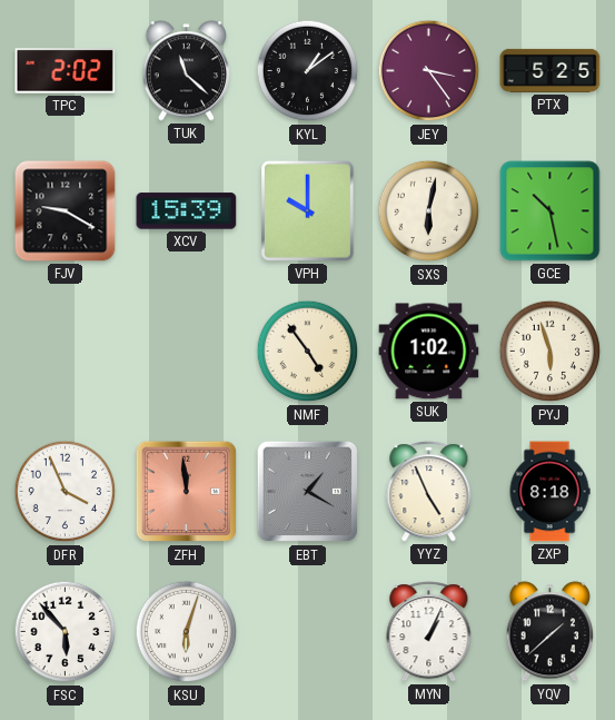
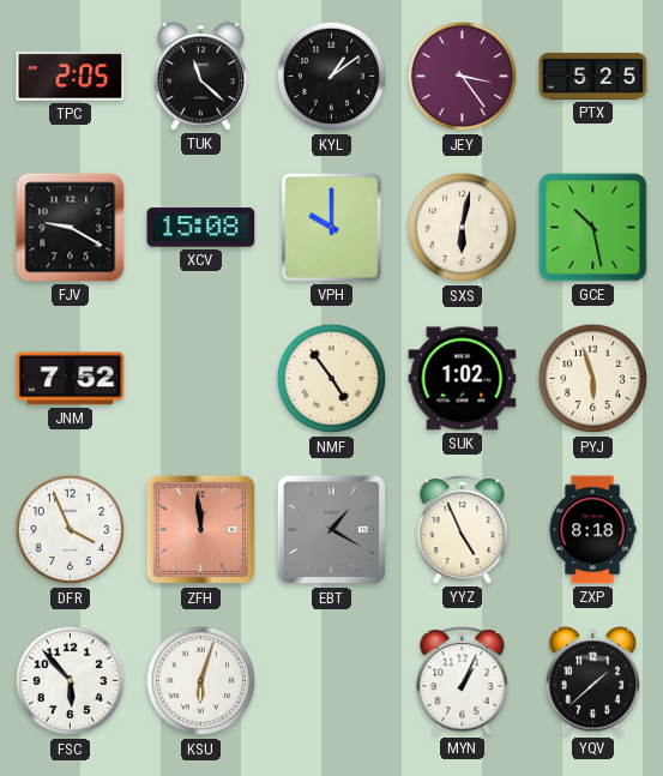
TPC: 2:02 -> 2:05 (71, 77)
XCV: 15:39 -> 15:08 (201, 228)
JNM: none -> 7:52 (71, 379)
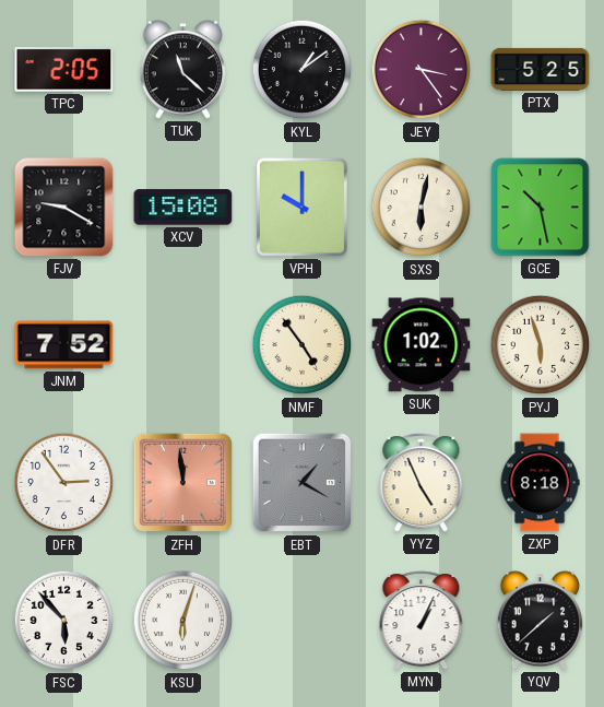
DFR: 3:56 -> 2:54 (64, 483)
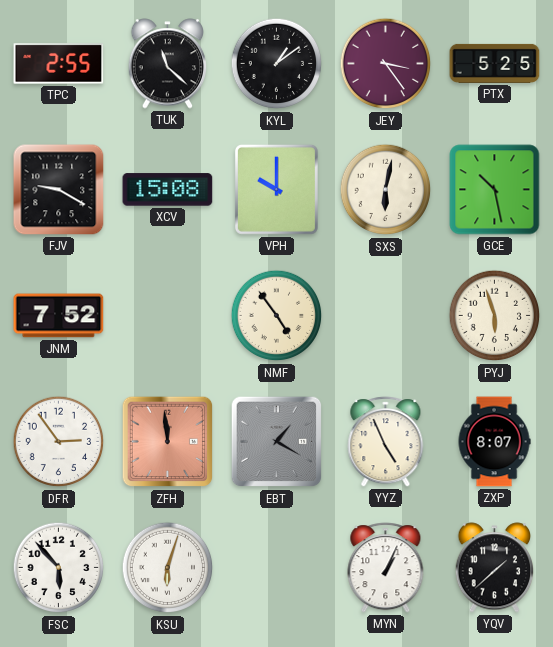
TPC: 2:05 -> 2:55 (59, 64)
SUK: 1:02 -> none (422, 345)
ZXP: 8:18 -> 8:07 (494, 442)
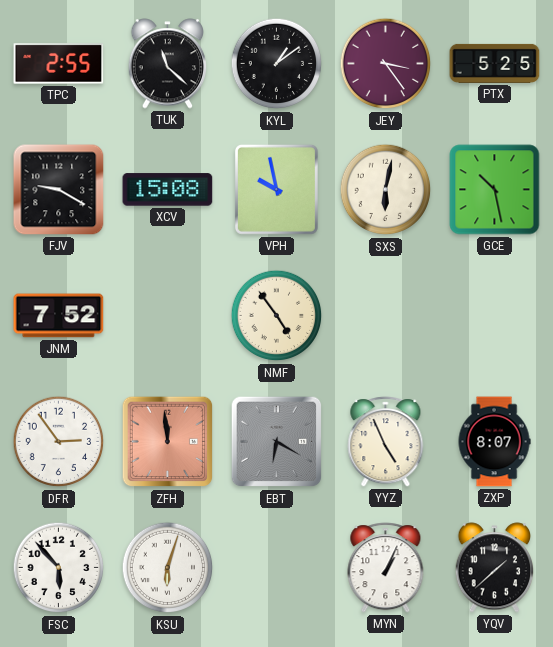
VPH: 10:00 -> 9:58 (276, 189)
PYJ: 5:57 -> none (495, 316)
EBT: 1:20 -> 6:20 (277, 442)
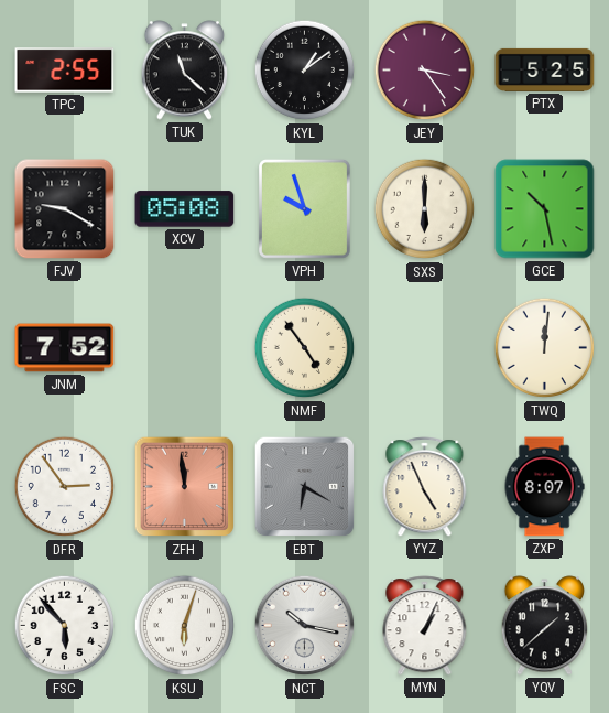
XCV: 15:08 -> 05:08 (185, 209)
VPH: 9:58 -> 9:57 (304, 208)
SXS: 6:02 -> 6:00 (425, 209)
TWQ: none -> 12:01 (545, 348)
NCT: none -> 10:17 (305, 626)
